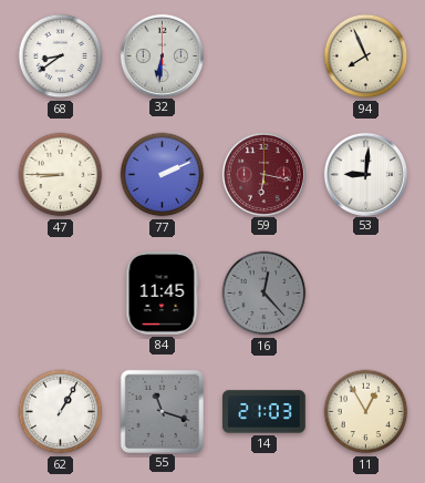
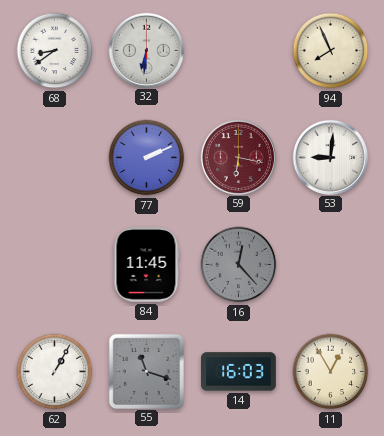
47: 8:45 -> none (61, 175)
14: 21:03 -> 16:03 (239, 372)
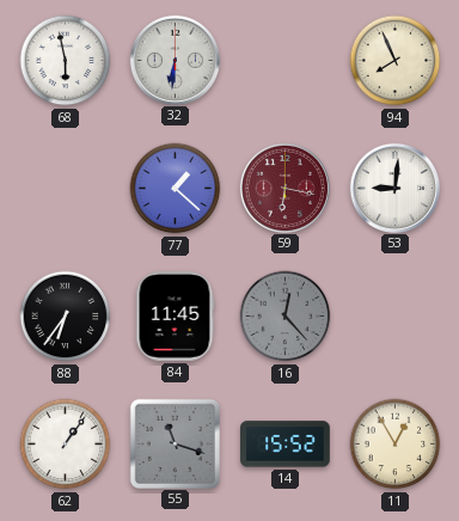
68: 8:39 -> 5:58 (66, 61)
77: 2:11 -> 1:22 (176, 189)
88: none -> 6:36 (66, 317)
62: 1:05 -> 1:06 (66, 445)
14: 16:03 -> 15:52 (286, 445)
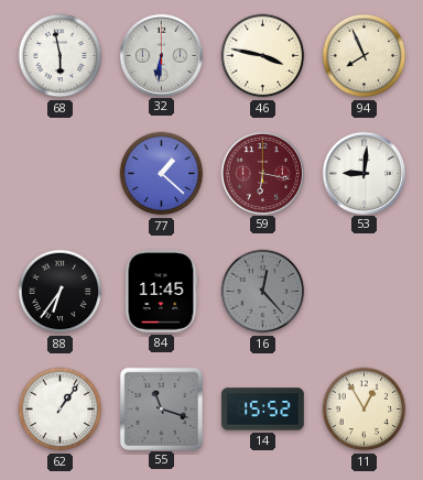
46: none -> 3:47 (263, 56)
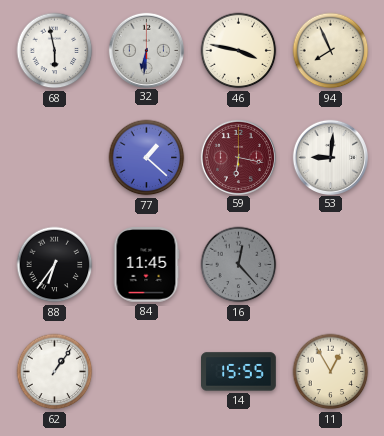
55: 11:18 -> none (161, 408)
14: 15:52 -> 15:55 (239, 372)
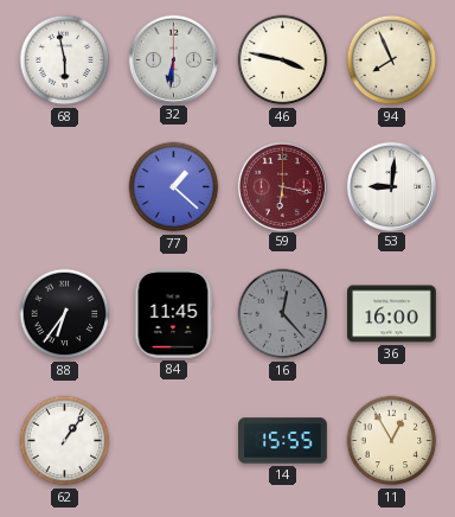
36: none -> 16:00 (392, 314)
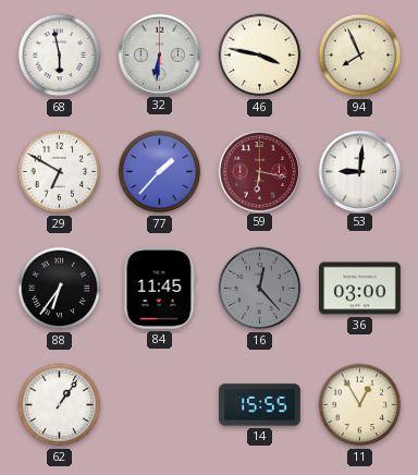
29: none -> 6:50 (60, 172)
77: 1:22 -> 1:37 (160, 172)
36: 16:00 -> 03:00 (360, 289)
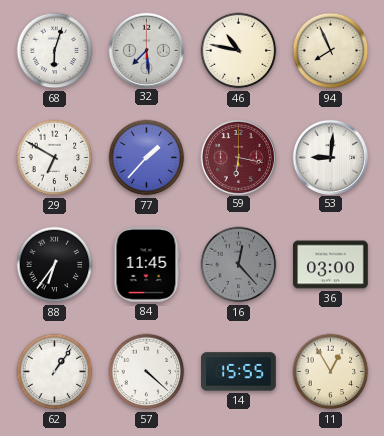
68: 5:58 -> 6:03 (55, 51)
32: 6:31 -> 7:29 (146, 50)
46: 3:47 -> 10:47 (239, 51)
57: none -> 4:22 (147, 372)
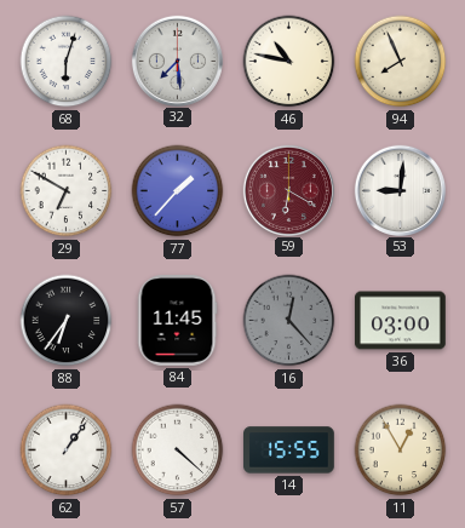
59: 6:17 -> 6:20 (288, 190)
